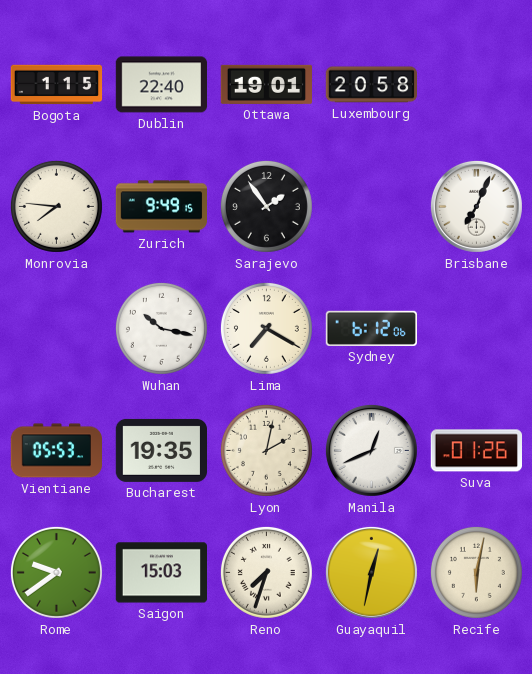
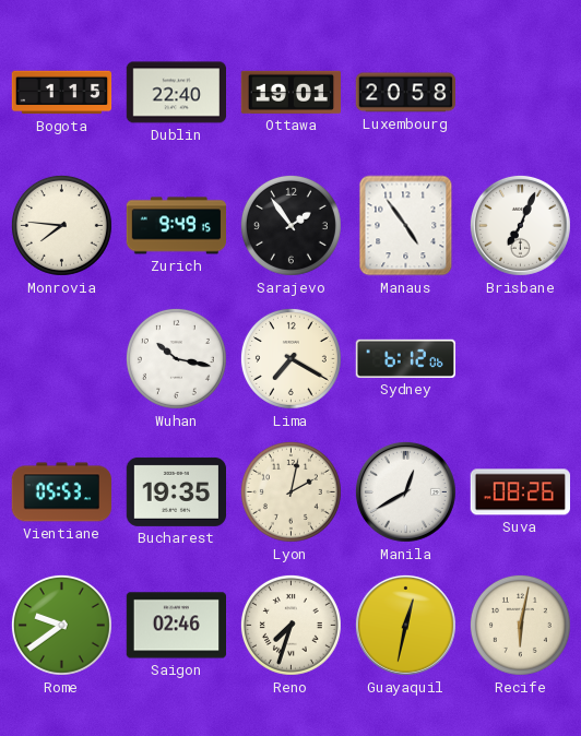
Manaus: none -> 4:54 (406, 226)
Manila: 12:41 -> 12:40 (405, 491)
Suva: 01:26 -> 08:26 (520, 492)
Saigon: 15:03 -> 02:46 (176, 626)
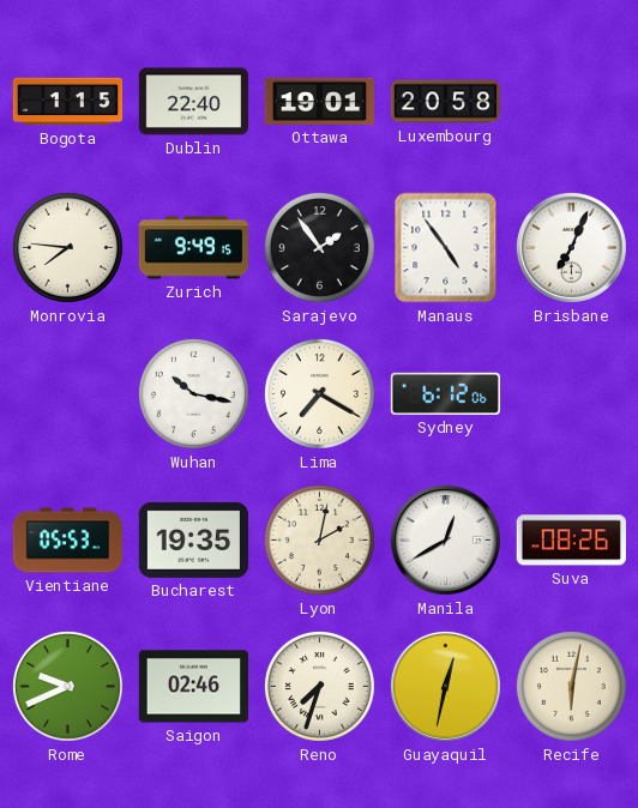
Rome: 9:39 -> 9:41 (67, 686)
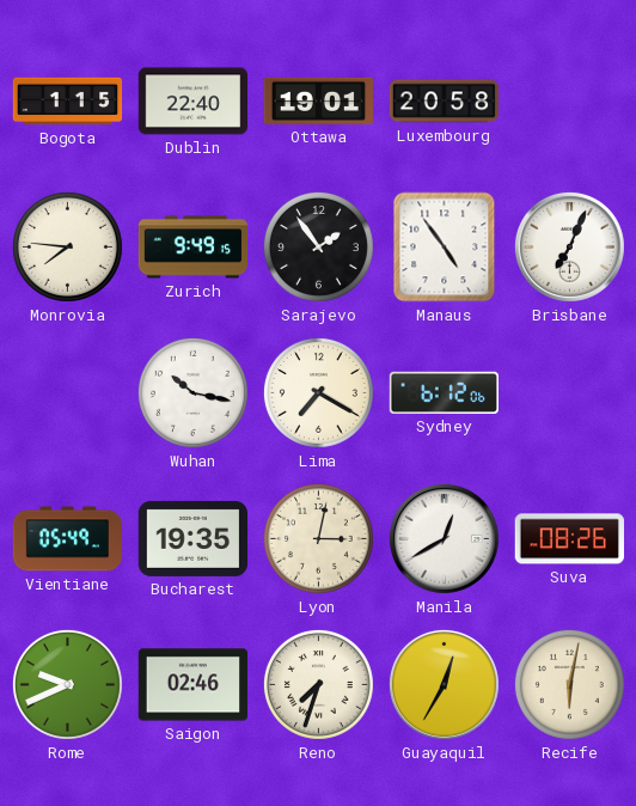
Vientiane: 05:53 -> 05:49 (67, 539)
Lyon: 2:02 -> 3:02 (318, 538)
Guayaquil: 12:32 -> 12:35 (444, 684)
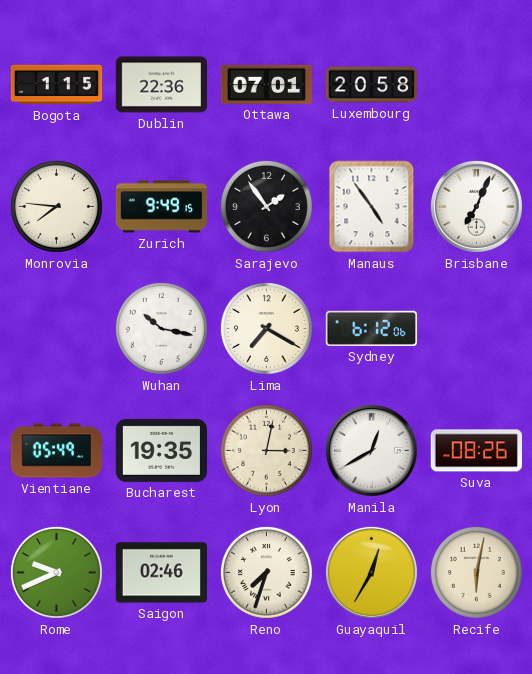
Dublin: 22:40 -> 22:36 (161, 85)
Ottawa: 19:01 -> 07:01 (266, 84)
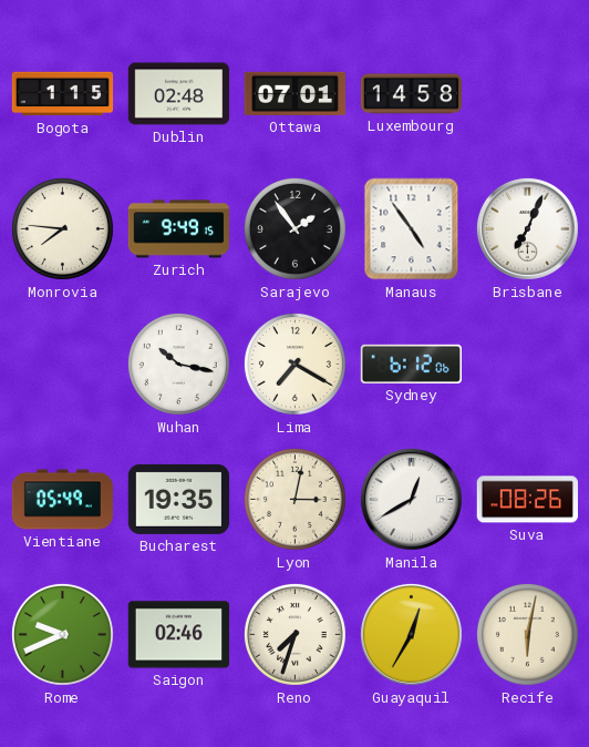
Dublin: 22:36 -> 02:48 (178, 94)
Luxembourg: 20:58 -> 14:58 (411, 94)
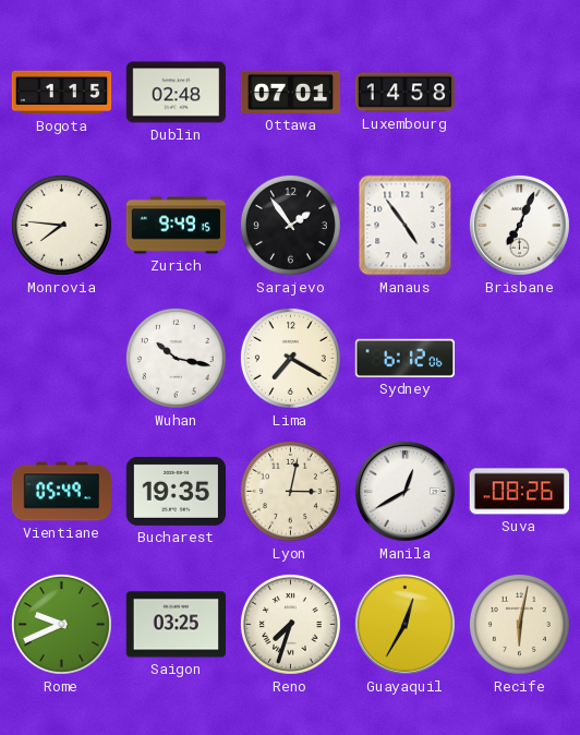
Saigon: 02:46 -> 03:25 (176, 625)
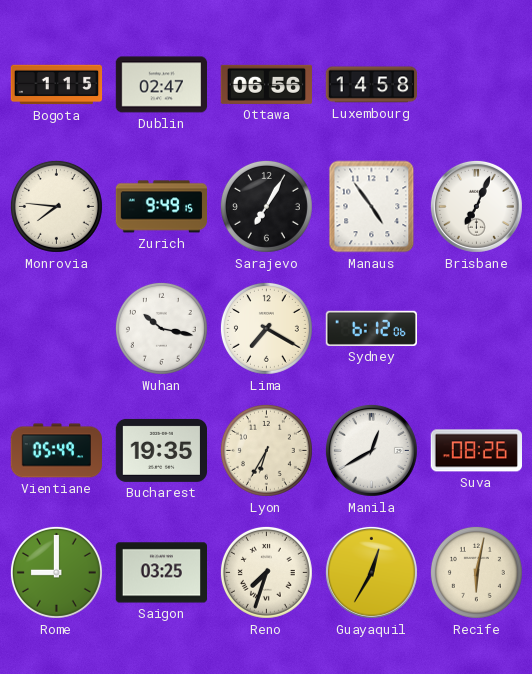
Dublin: 02:48 -> 02:47 (161, 85)
Ottawa: 07:01 -> 06:56 (266, 84)
Sarajevo: 1:54 -> 7:05 (266, 206)
Lyon: 3:02 -> 6:35 (266, 450)
Rome: 9:41 -> 9:00 (56, 572)
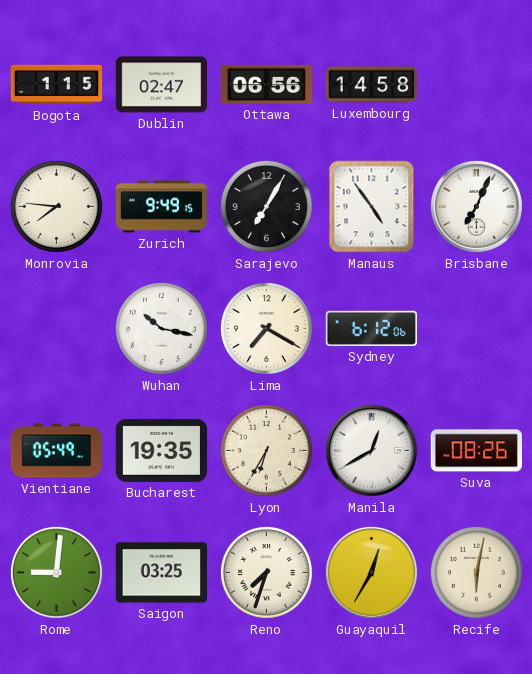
Rome: 9:00 -> 9:01 (56, 572)
